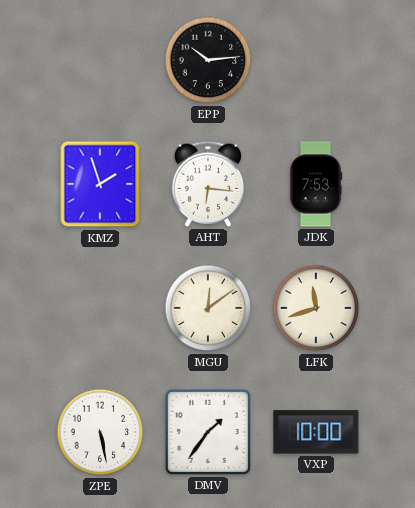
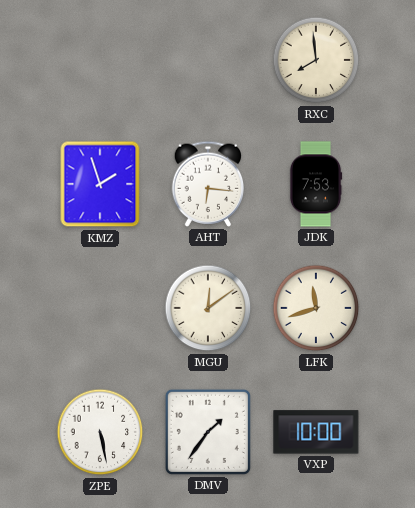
EPP: 10:14 -> none (208, 60)
RXC: none -> 7:59 (316, 60)
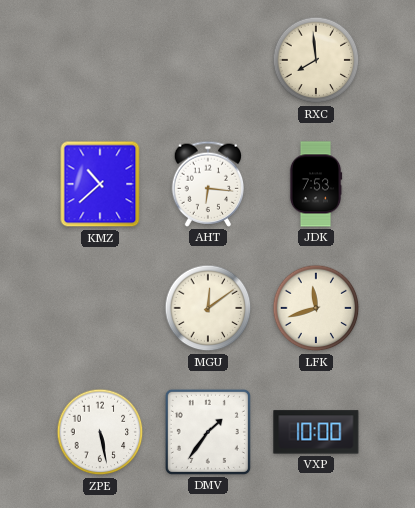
KMZ: 1:57 -> 10:38 (100, 184)
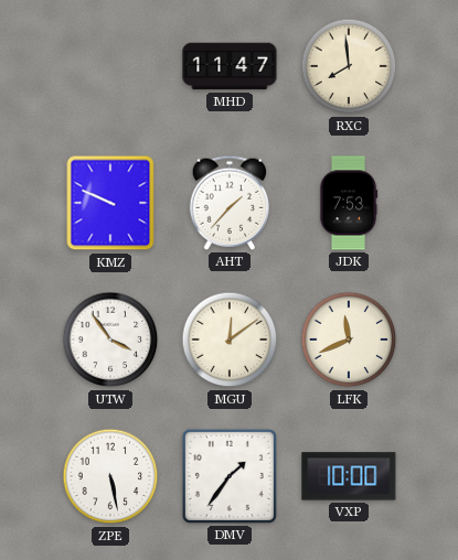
MHD: none -> 11:47 (230, 66)
KMZ: 10:38 -> 9:49 (110, 203)
AHT: 6:16 -> 1:37 (230, 203)
UTW: none -> 3:54 (110, 340)
LFK: 11:42 -> 11:41 (349, 340)
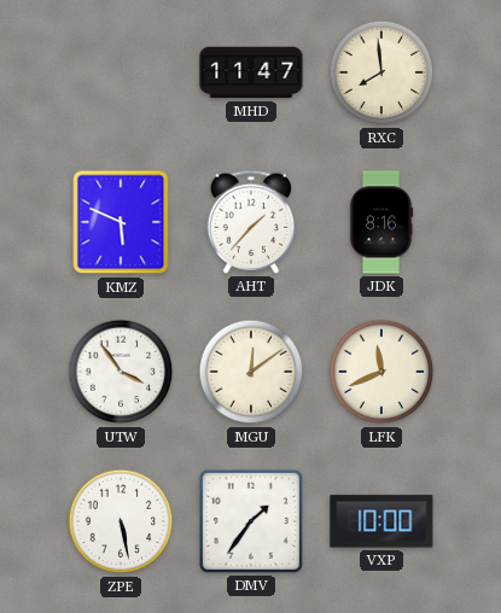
KMZ: 9:49 -> 5:49 (121, 222)
JDK: 7:53 -> 8:16 (381, 222)
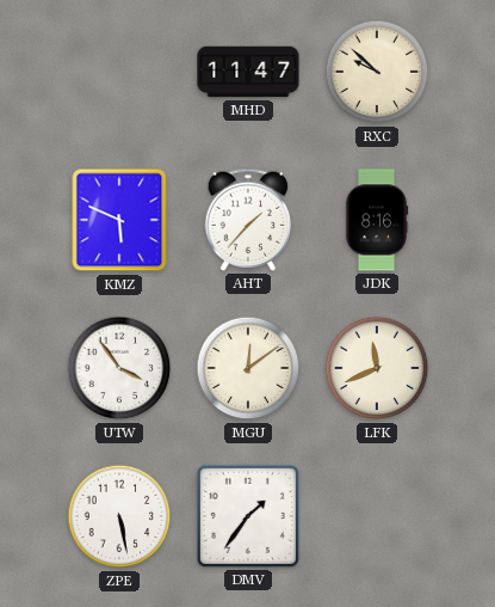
RXC: 7:59 -> 9:52 (377, 72)
VXP: 10:00 -> none (381, 521)
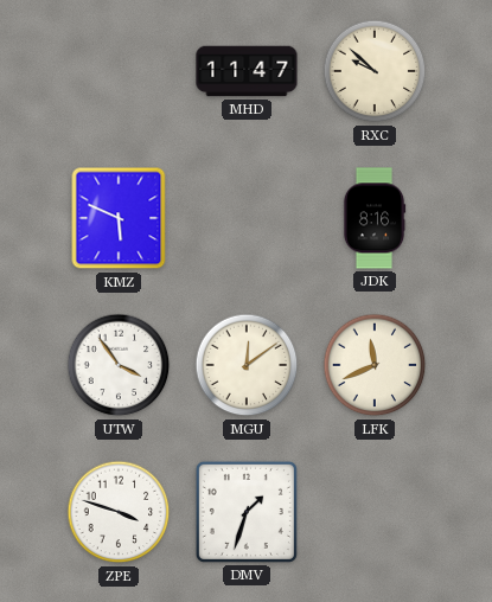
AHT: 1:37 -> none (248, 220)
ZPE: 5:28 -> 3:48 (119, 512)
DMV: 1:36 -> 1:33 (247, 512)
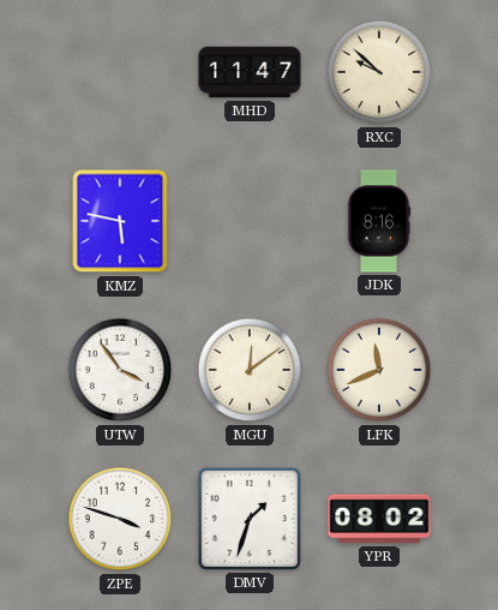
KMZ: 5:49 -> 5:47 (120, 221)
YPR: none -> 08:02 (379, 519)
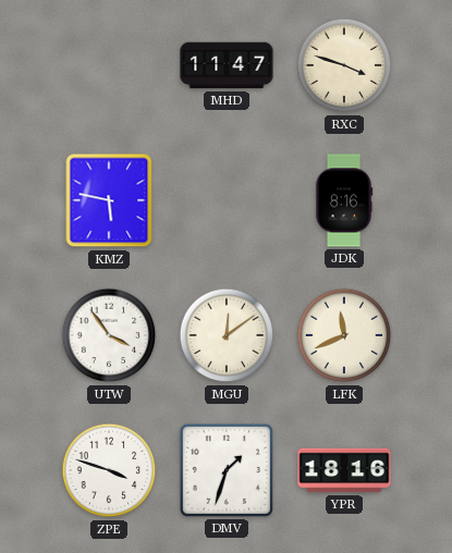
RXC: 9:52 -> 3:48 (344, 65)
YPR: 08:02 -> 18:16 (344, 470)
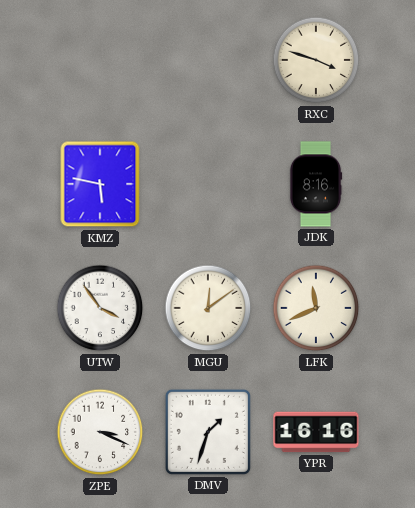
MHD: 11:47 -> none (227, 65)
ZPE: 3:48 -> 3:19 (100, 432)
YPR: 18:16 -> 16:16 (316, 432)
